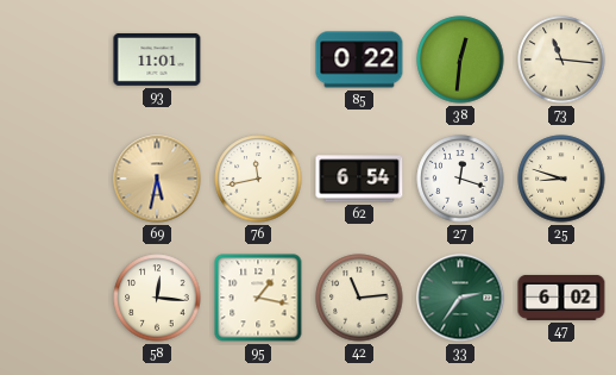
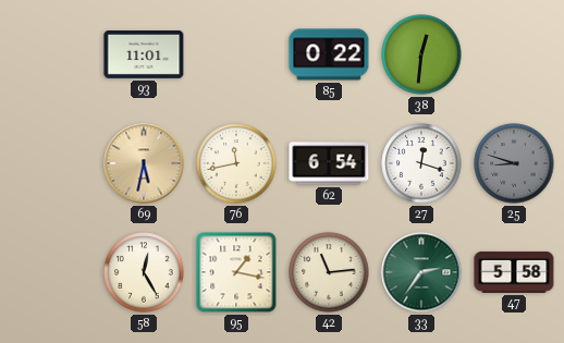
73: 11:16 -> none (561, 60)
25 dial: cream -> grey (514, 163)
58: 12:16 -> 12:25 (144, 272)
47: 6:02 -> 5:58 (514, 272)
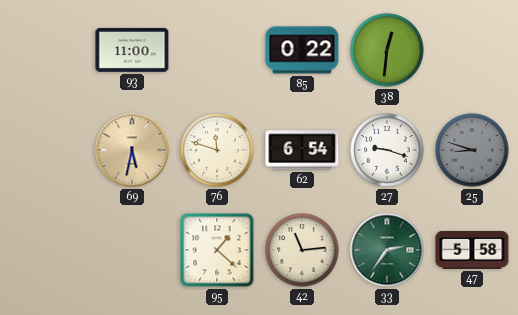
93: 11:01 -> 11:00 (132, 50)
76: 11:43 -> 11:48 (217, 150)
27: 12:18 -> 9:18 (387, 150)
58: 12:25 -> none (144, 272)
95: 1:17 -> 1:22 (217, 250)
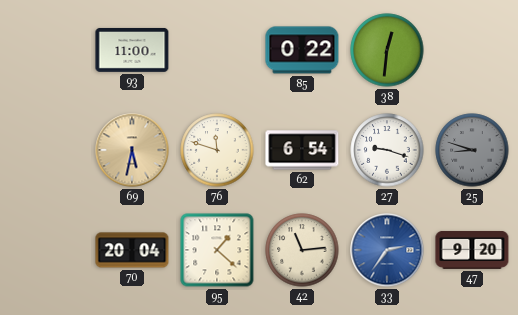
70: none -> 20:04 (132, 250)
33 dial: green -> blue (387, 250)
47: 5:58 -> 9:20 (472, 250)
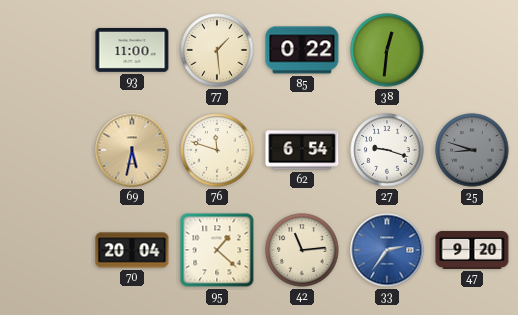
77: none -> 1:29 (217, 50)
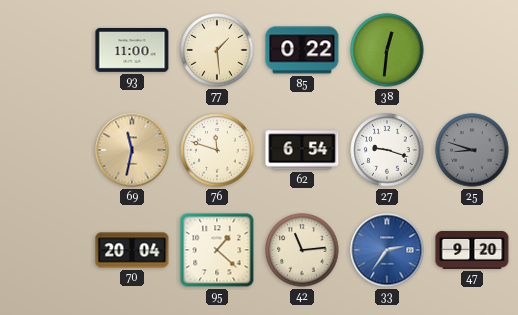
69: 5:32 -> 11:32 (132, 150)
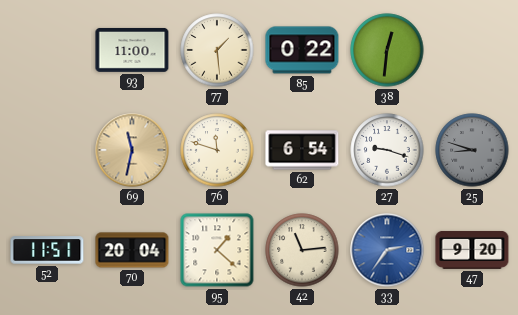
52: none -> 11:51 (47, 250)
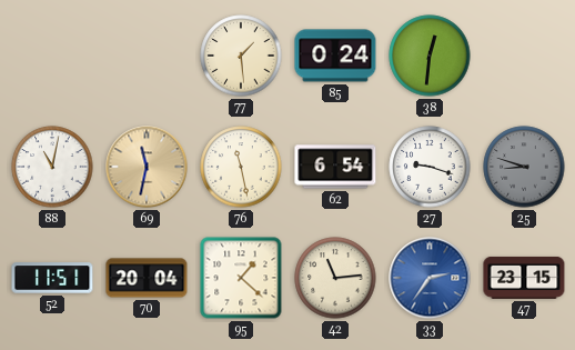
93: 11:00 -> none (132, 50)
85: 0:22 -> 0:24 (335, 56)
88: none -> 11:02 (52, 167)
76: 11:48 -> 11:28 (241, 167)
47: 9:20 -> 23:15 (524, 278)
